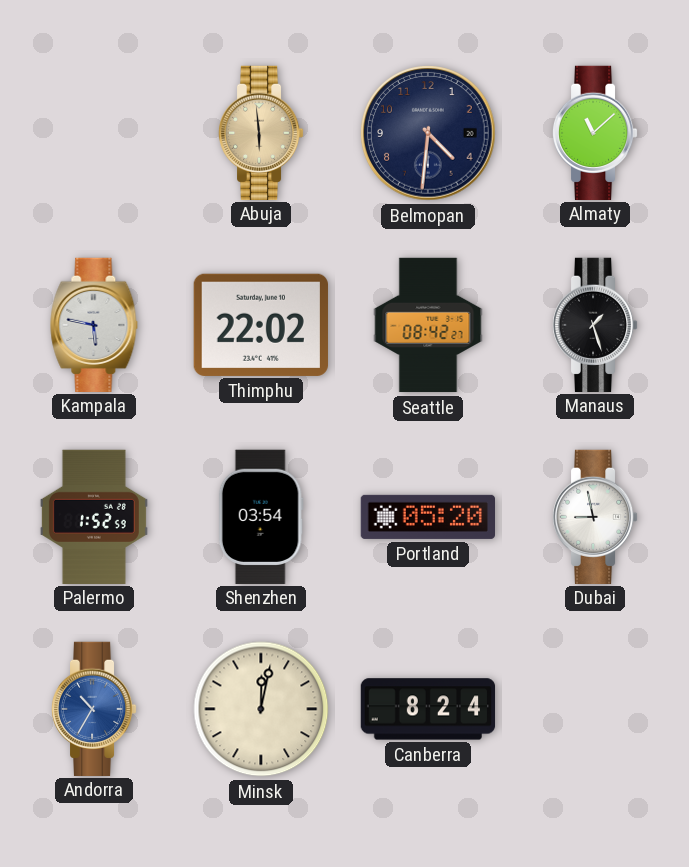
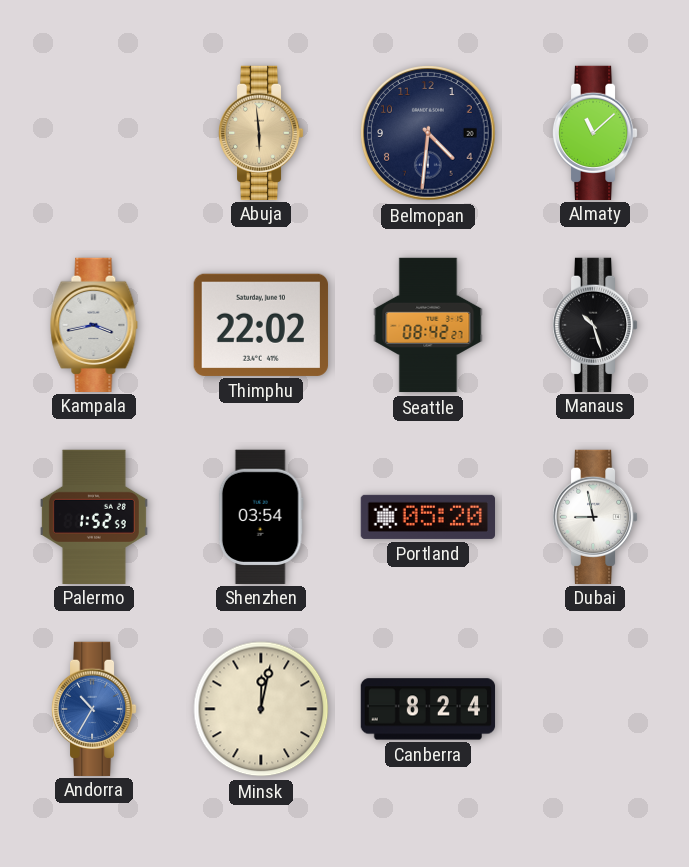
Kampala: 5:47 -> 3:43 (94, 324)
Manaus: 1:27 -> 10:27 (595, 324)
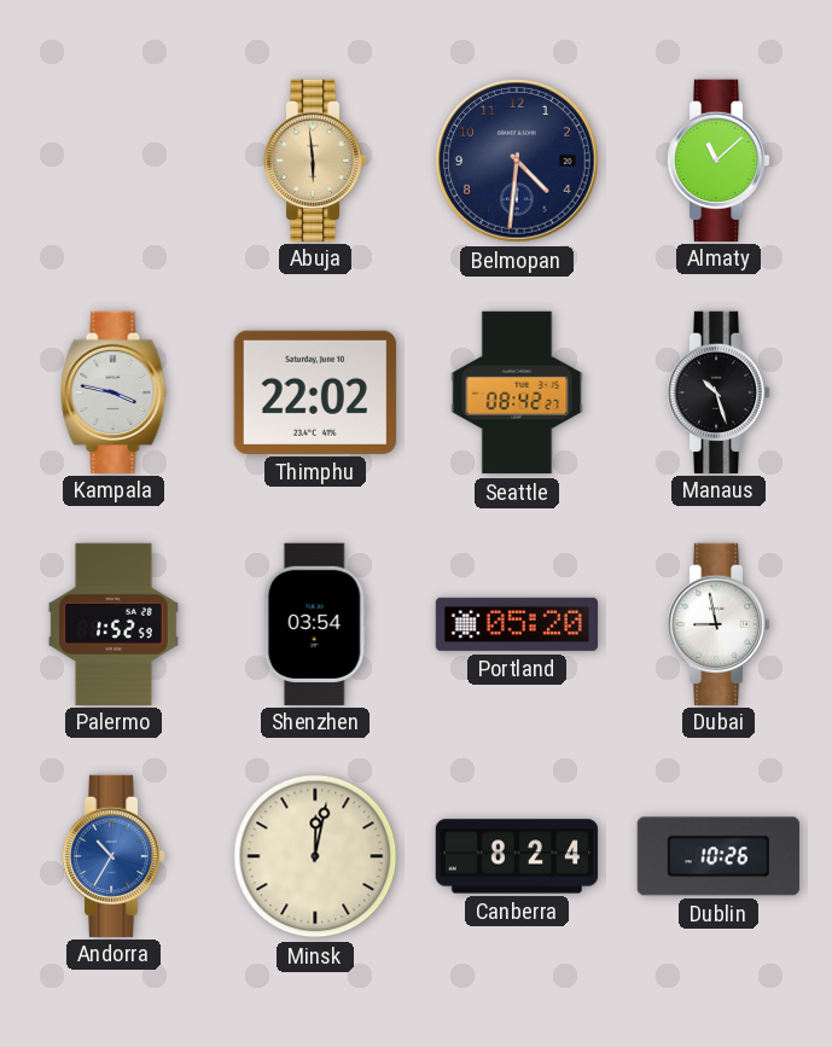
Kampala: 3:43 -> 3:47 (114, 391)
Dublin: none -> 10:26 (718, 856)
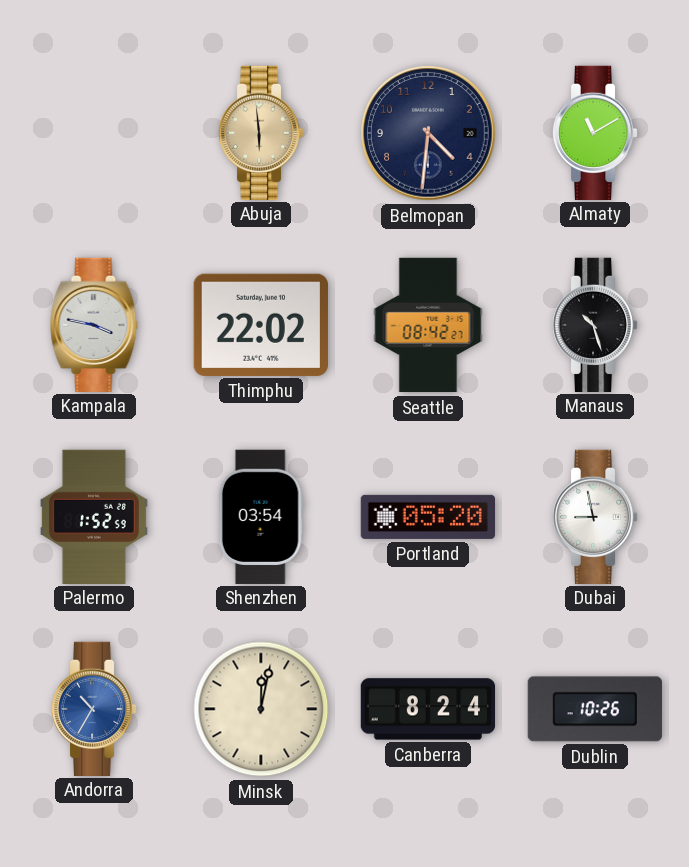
Almaty: 11:08 -> 11:10 (595, 132)
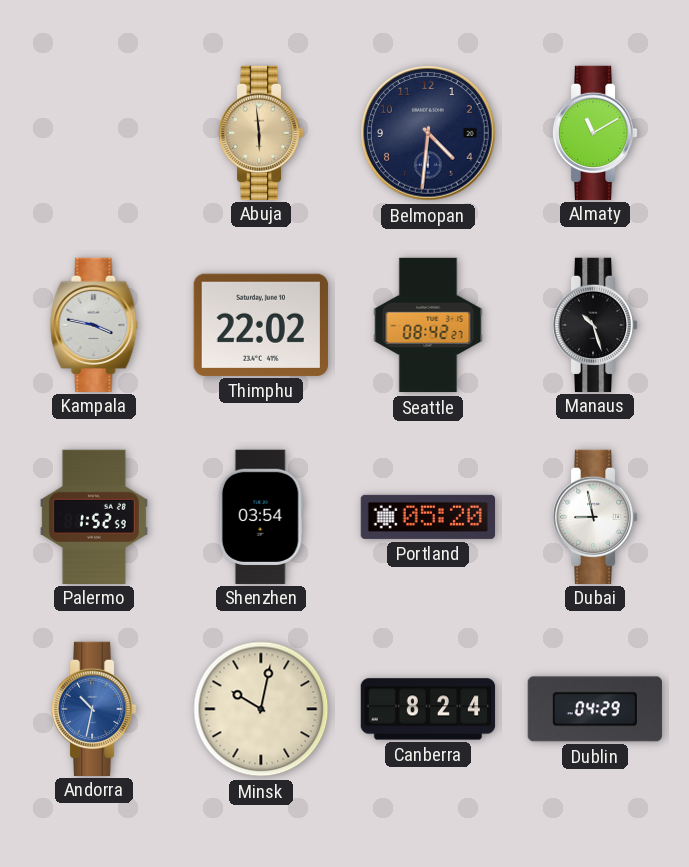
Andorra: 10:35 -> 10:32 (94, 708)
Minsk: 12:02 -> 10:02 (261, 709)
Dublin: 10:26 -> 04:29 (595, 709)
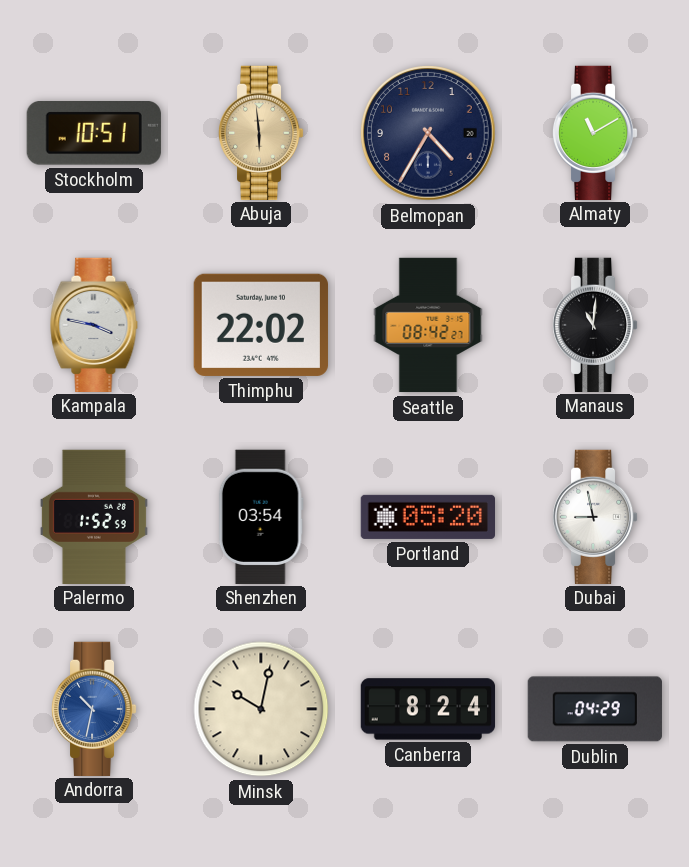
Stockholm: none -> 10:51 (94, 134)
Belmopan: 4:31 -> 4:35 (428, 133)
Manaus: 10:27 -> 11:01 (595, 324)
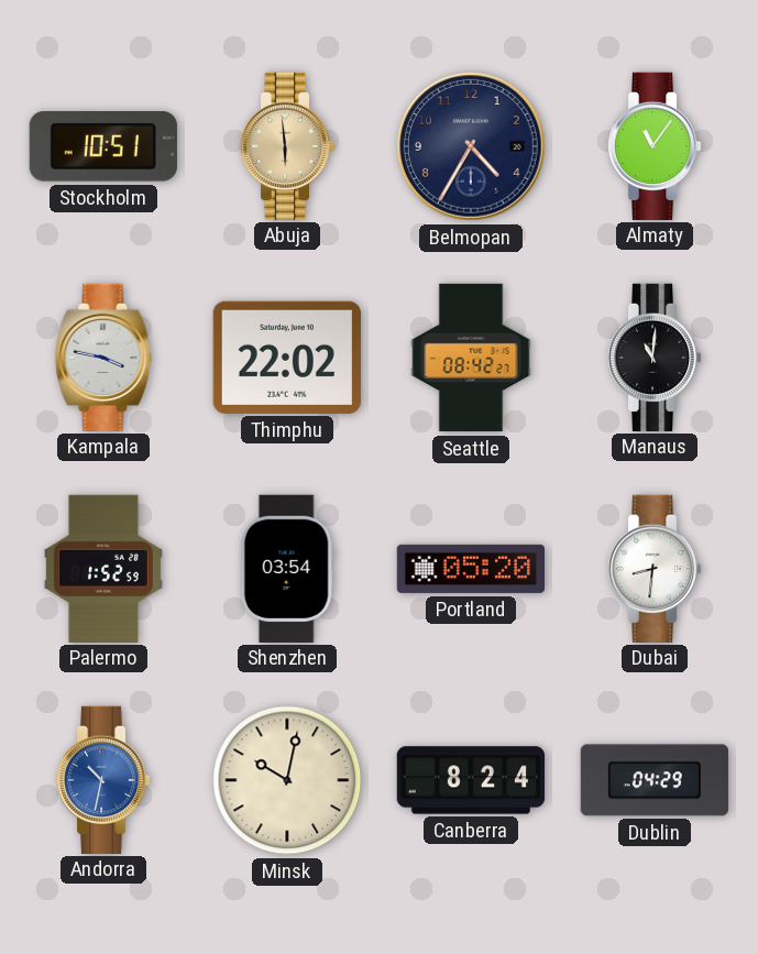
Almaty: 11:10 -> 11:06 (655, 145)
Dubai: 8:58 -> 8:31 (655, 568)
